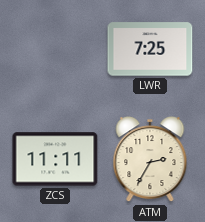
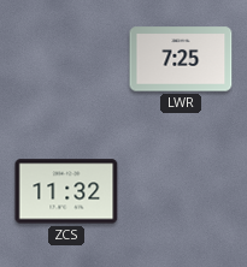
ZCS: 11:11 -> 11:32 (66, 191)
ATM: 2:35 -> none (150, 160)
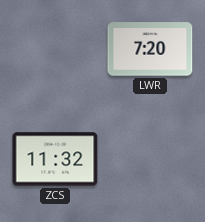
LWR: 7:25 -> 7:20 (150, 49)
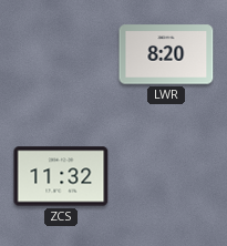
LWR: 7:20 -> 8:20 (166, 54)
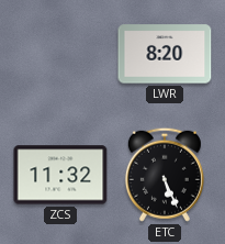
ETC: none -> 5:26 (165, 175)
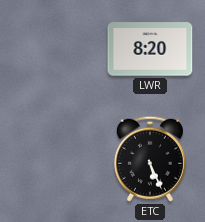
ZCS: 11:32 -> none (60, 175)
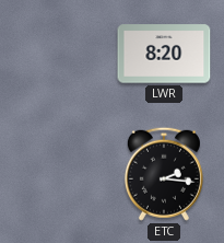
ETC: 5:26 -> 2:16 (164, 174)
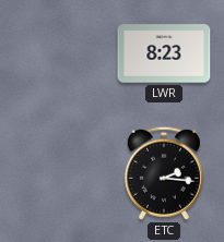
LWR: 8:20 -> 8:23 (164, 53)
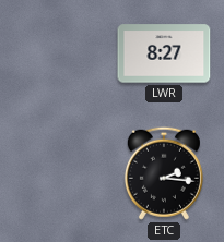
LWR: 8:23 -> 8:27 (164, 53)
